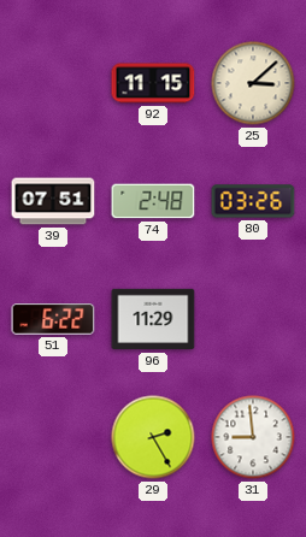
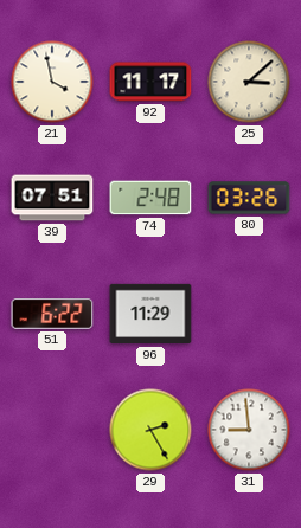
21: none -> 3:58 (52, 82)
92: 11:15 -> 11:17 (150, 82)
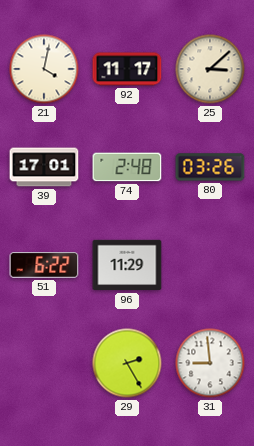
21: 3:58 -> 4:02 (44, 69)
39: 07:51 -> 17:01 (44, 167)
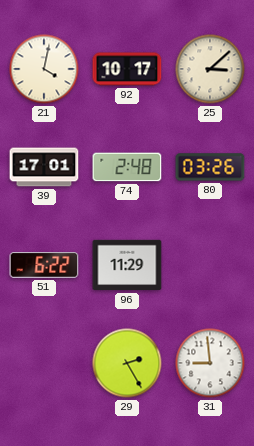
92: 11:17 -> 10:17 (127, 69)
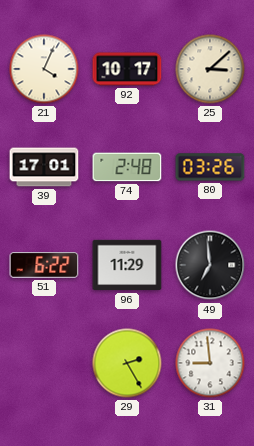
21: 4:02 -> 4:04 (44, 69)
49: none -> 6:59 (210, 265)
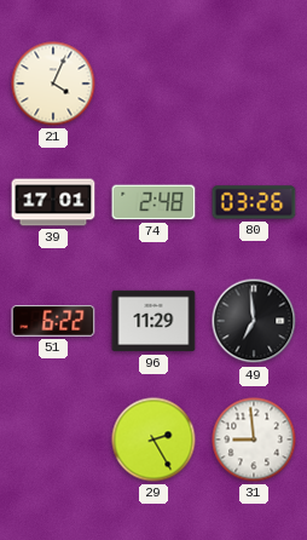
92: 10:17 -> none (127, 69)
25: 3:08 -> none (210, 69)
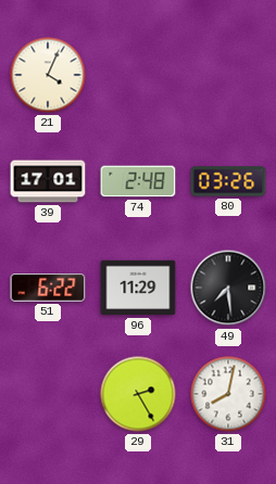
49: 6:59 -> 7:29 (228, 288)
31: 8:59 -> 8:02 (228, 394)
